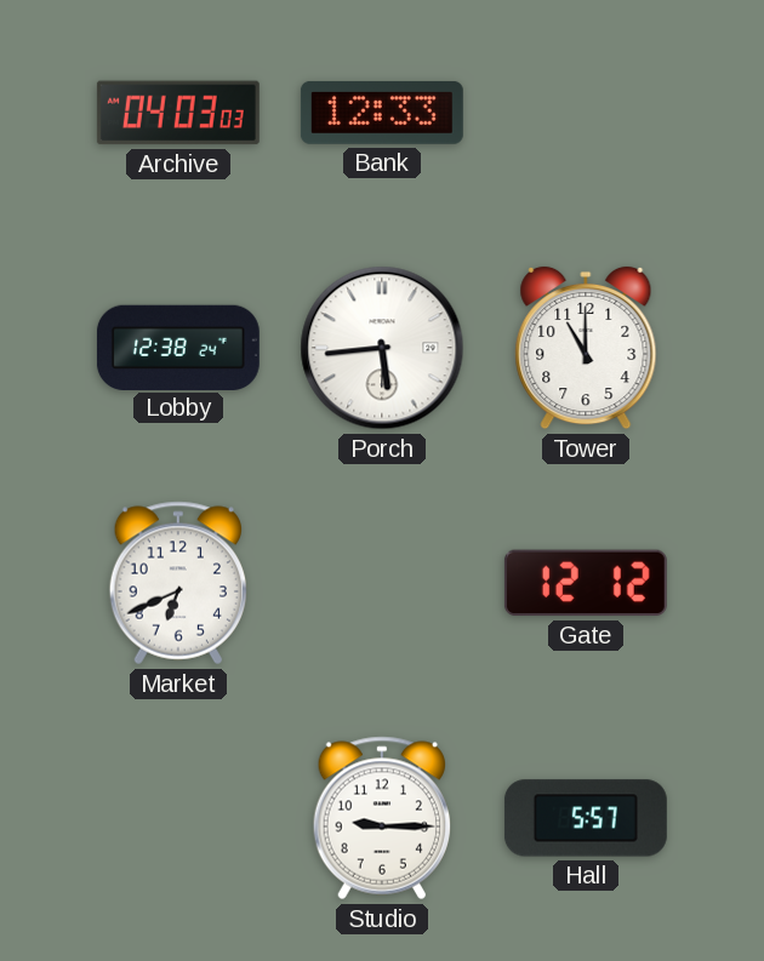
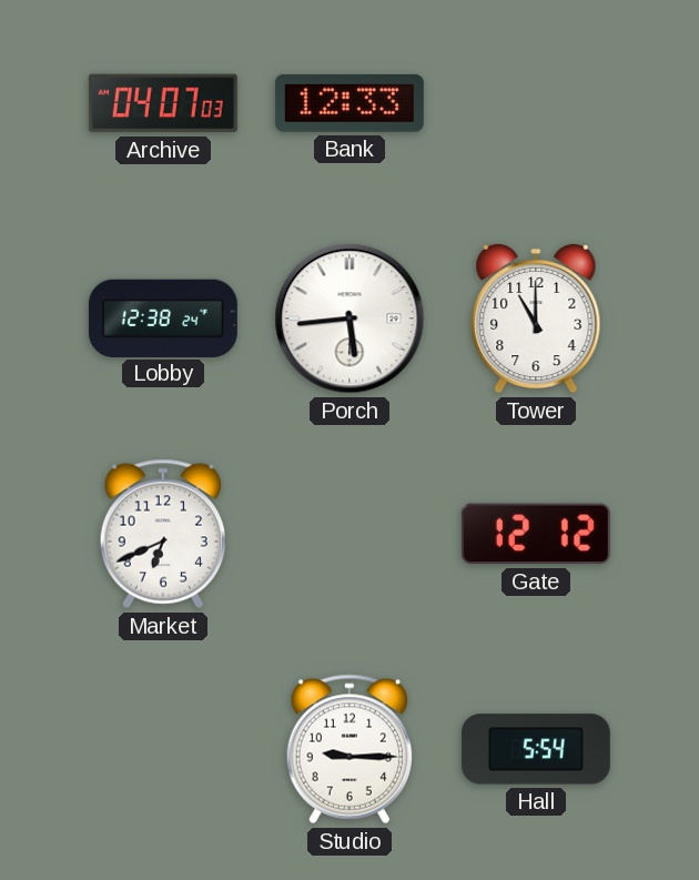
Archive: 04:03 -> 04:07 (163, 103)
Hall: 5:57 -> 5:54 (536, 749)
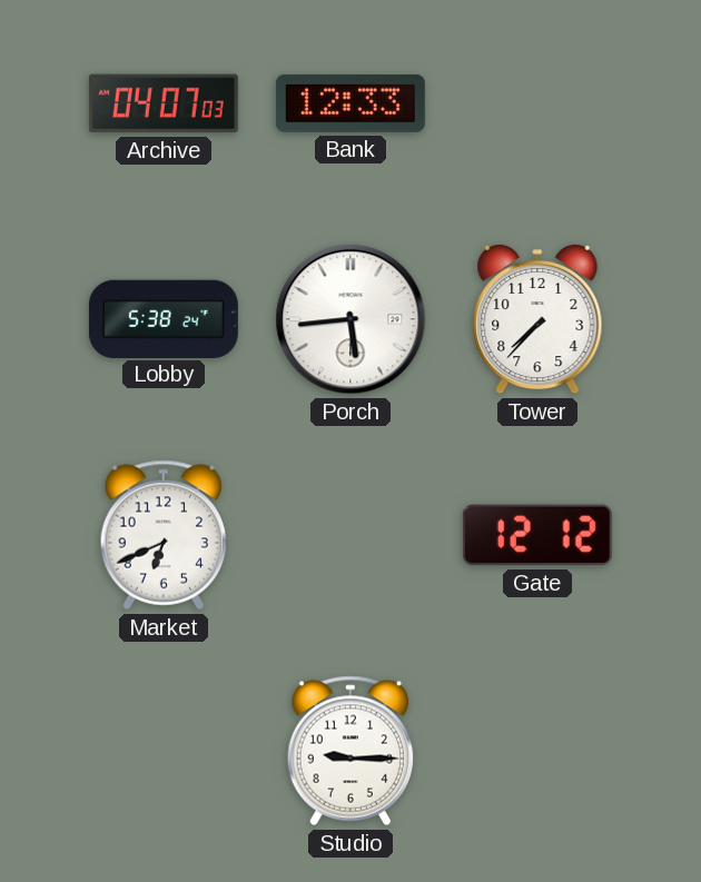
Lobby: 12:38 -> 5:38 (164, 318)
Tower: 11:00 -> 7:37 (537, 319)
Hall: 5:54 -> none (536, 749)
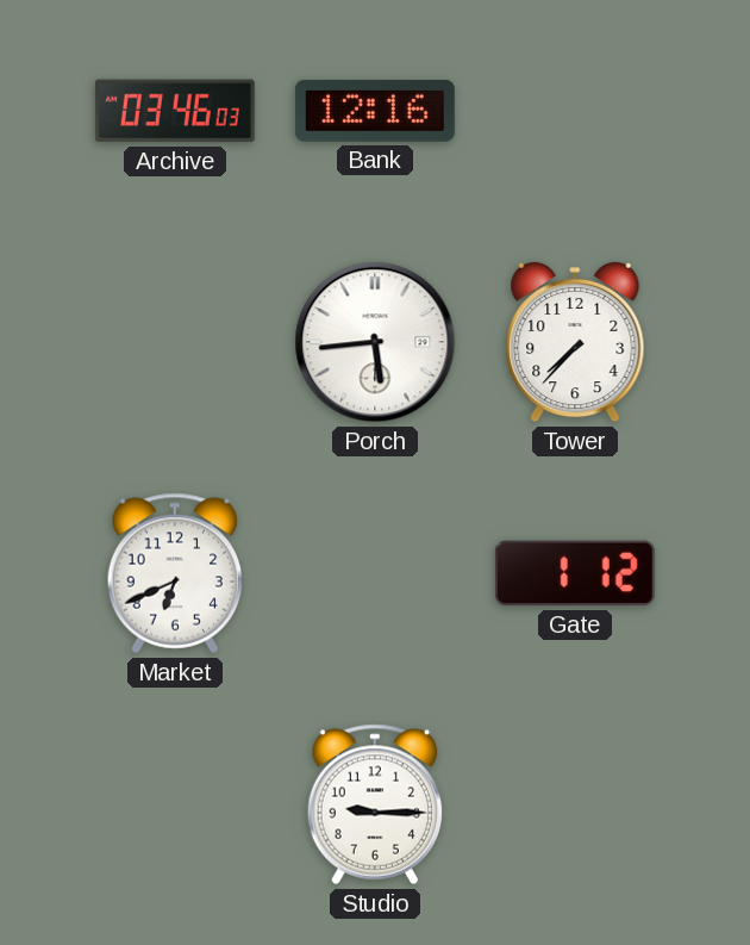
Archive: 04:07 -> 03:46 (175, 111)
Bank: 12:33 -> 12:16 (375, 111)
Lobby: 5:38 -> none (164, 318)
Gate: 12:12 -> 1:12 (575, 573)
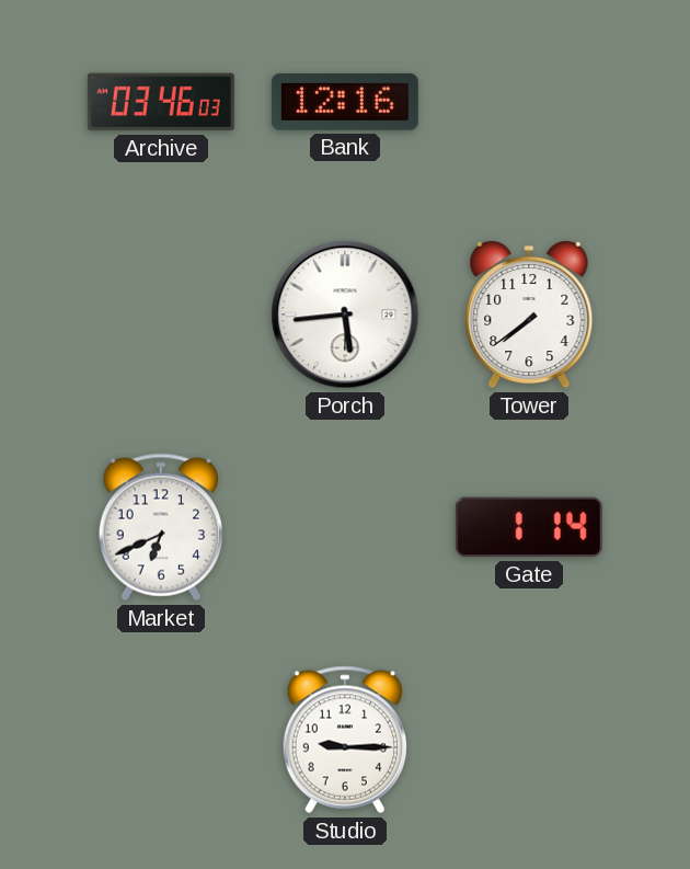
Tower: 7:37 -> 7:39 (529, 315)
Gate: 1:12 -> 1:14 (529, 527)
